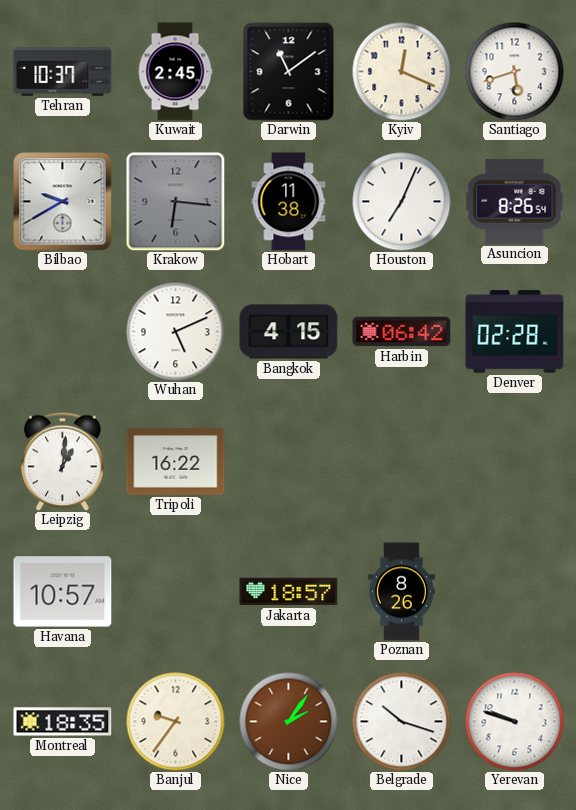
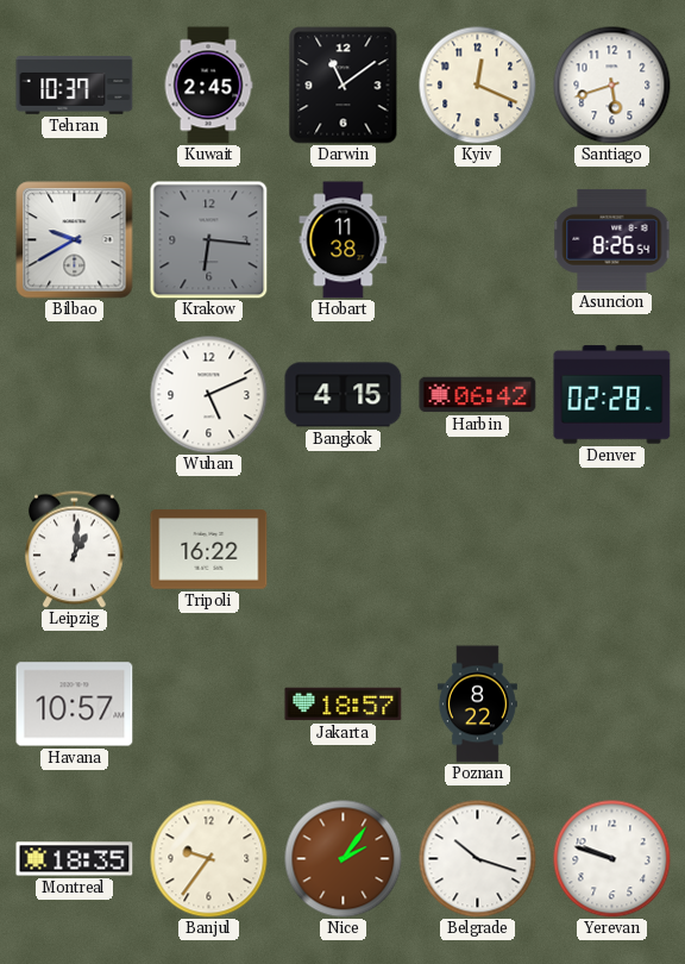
Houston: 7:04 -> none (402, 202)
Poznan: 8:26 -> 8:22 (477, 705)
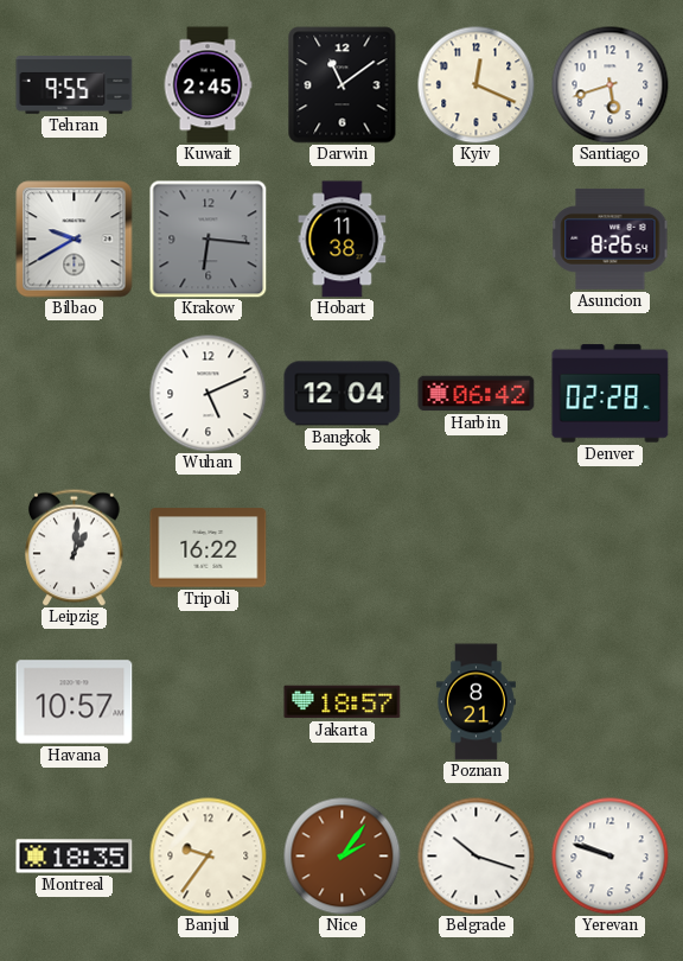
Tehran: 10:37 -> 9:55 (75, 85)
Bangkok: 4:15 -> 12:04 (343, 394)
Poznan: 8:22 -> 8:21 (475, 702)
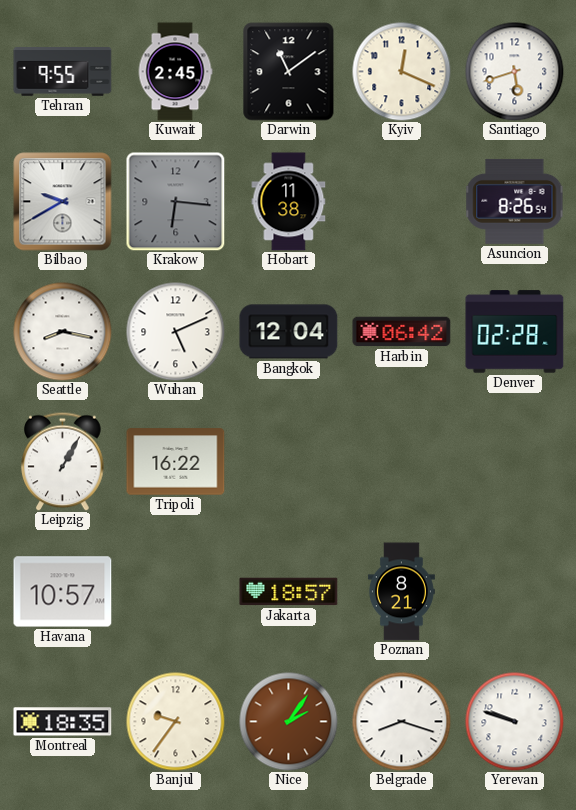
Seattle: none -> 8:17 (63, 332)
Leipzig: 1:01 -> 1:05 (63, 461)
Belgrade: 10:18 -> 8:18 (402, 722)
